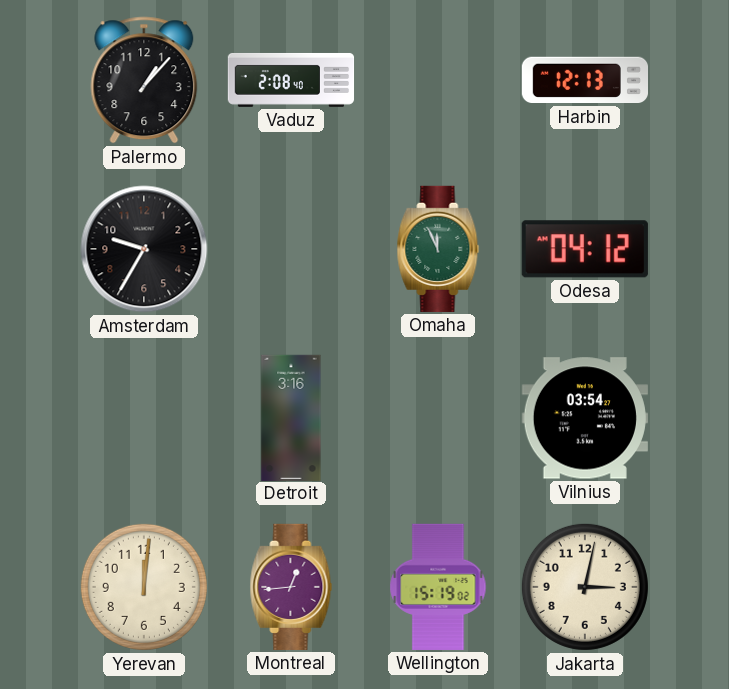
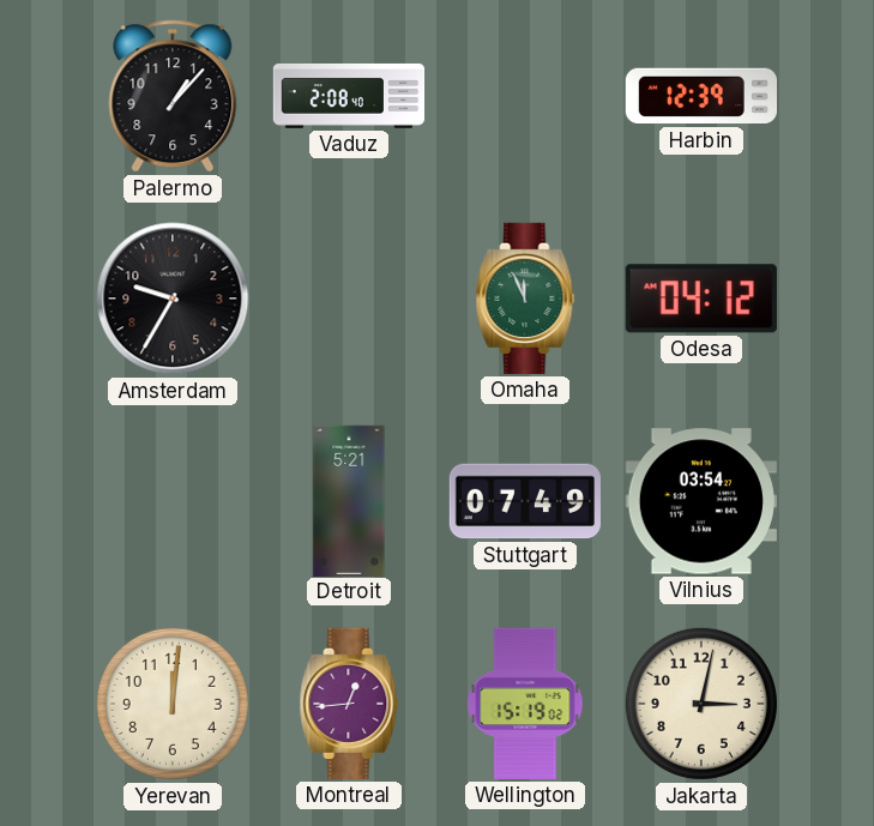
Harbin: 12:13 -> 12:39 (700, 96)
Detroit: 3:16 -> 5:21 (349, 500)
Stuttgart: none -> 07:49 (524, 501)
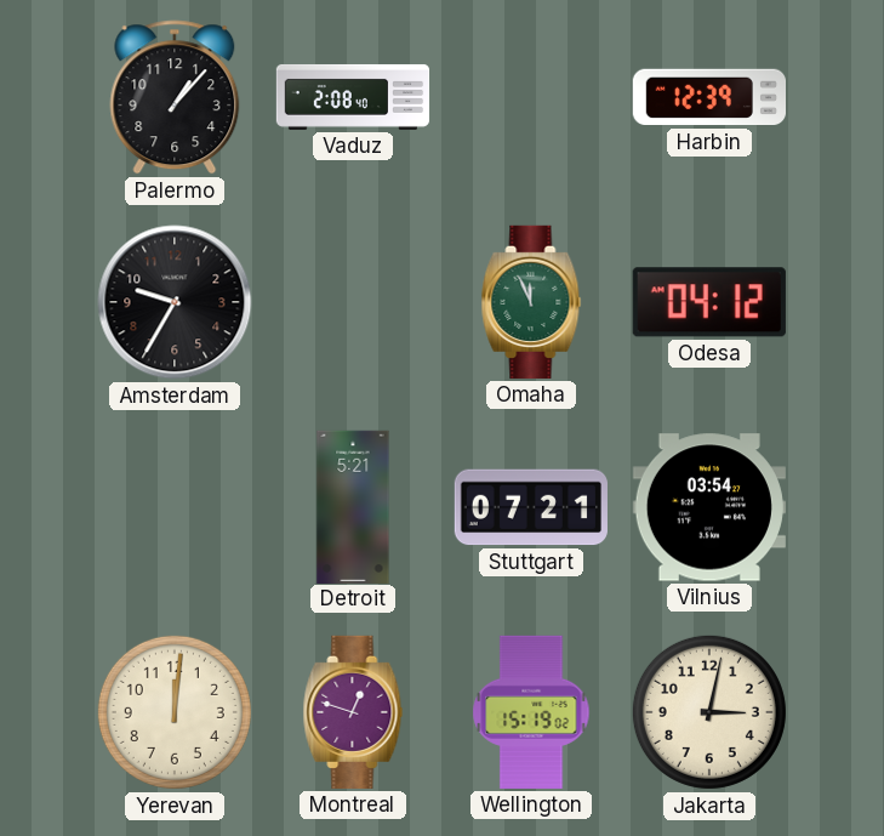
Stuttgart: 07:49 -> 07:21 (530, 507)
Montreal: 12:44 -> 12:48 (353, 712)
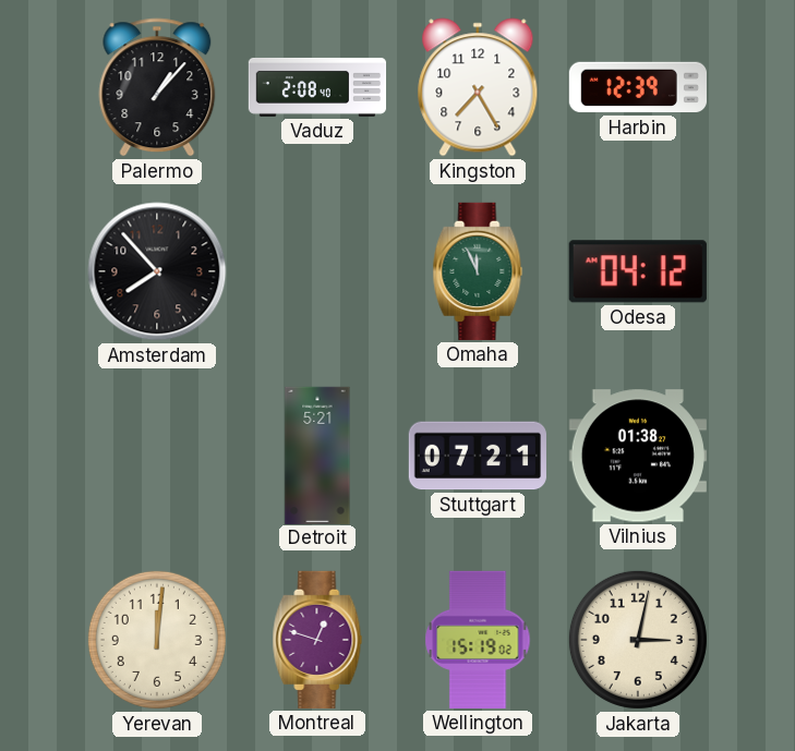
Kingston: none -> 7:25 (478, 87)
Amsterdam: 9:35 -> 7:53 (157, 271)
Vilnius: 03:54 -> 01:38 (638, 456)
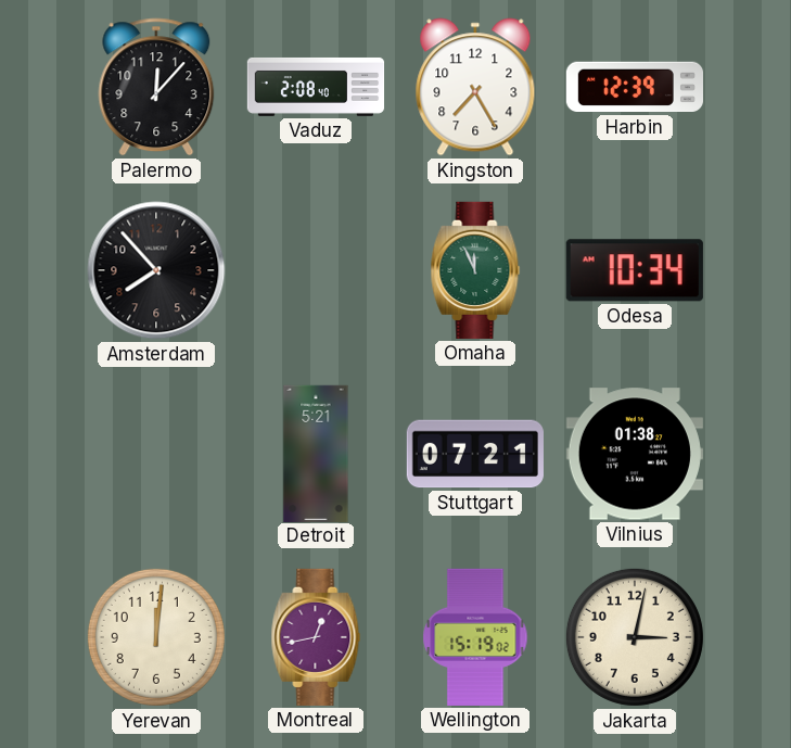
Palermo: 1:07 -> 12:07 (156, 87)
Odesa: 04:12 -> 10:34 (635, 270)
Montreal: 12:48 -> 12:43 (316, 637)
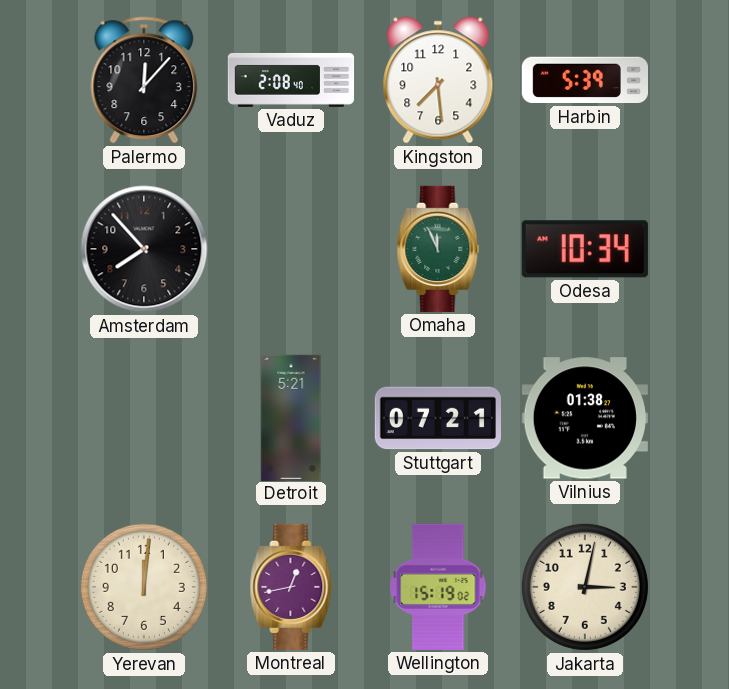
Kingston: 7:25 -> 7:29 (438, 80)
Harbin: 12:39 -> 5:39 (584, 80)
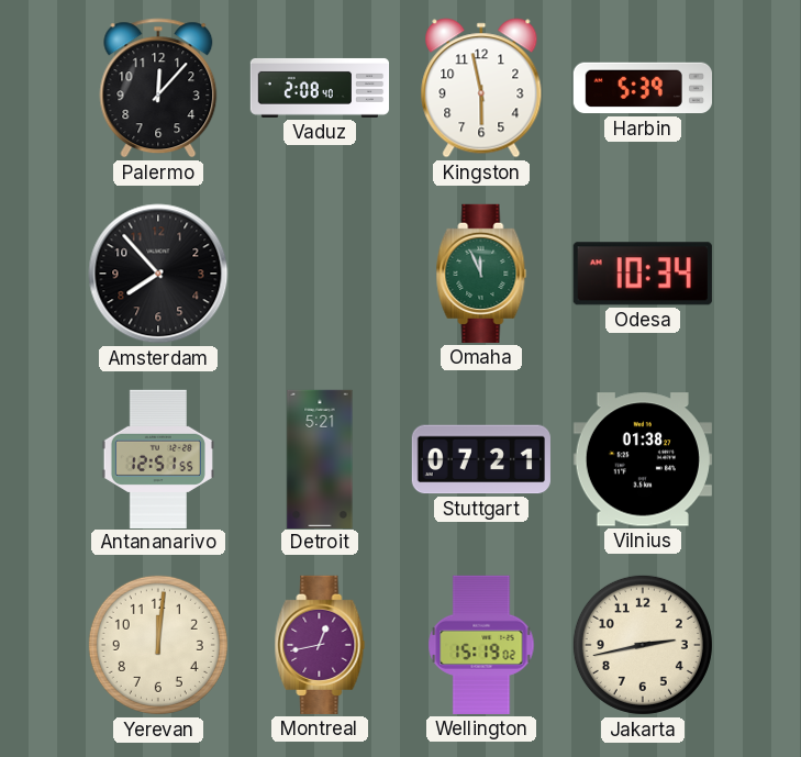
Kingston: 7:29 -> 5:58 (481, 88)
Antananarivo: none -> 12:51 (158, 458)
Jakarta: 3:02 -> 2:43 (643, 645)
